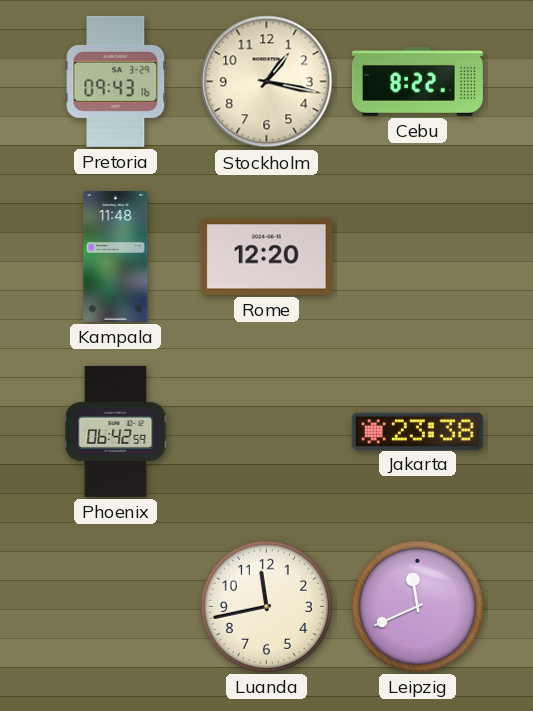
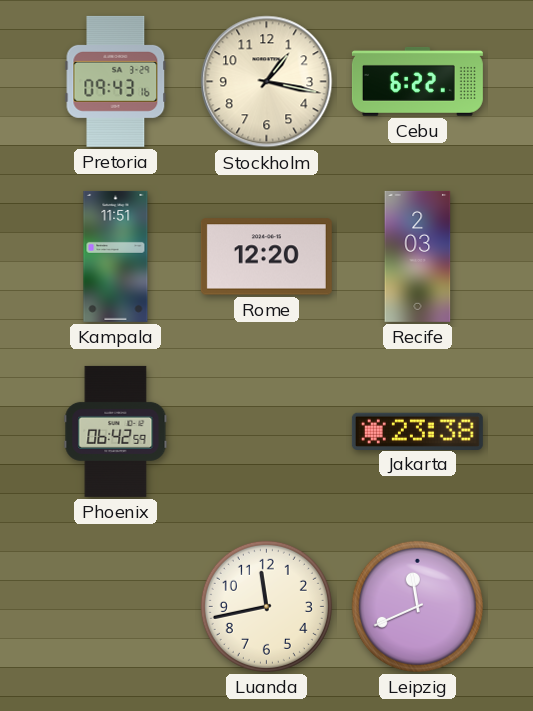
Cebu: 8:22 -> 6:22 (417, 82)
Kampala: 11:48 -> 11:51 (116, 256)
Recife: none -> 2:03 (418, 256)
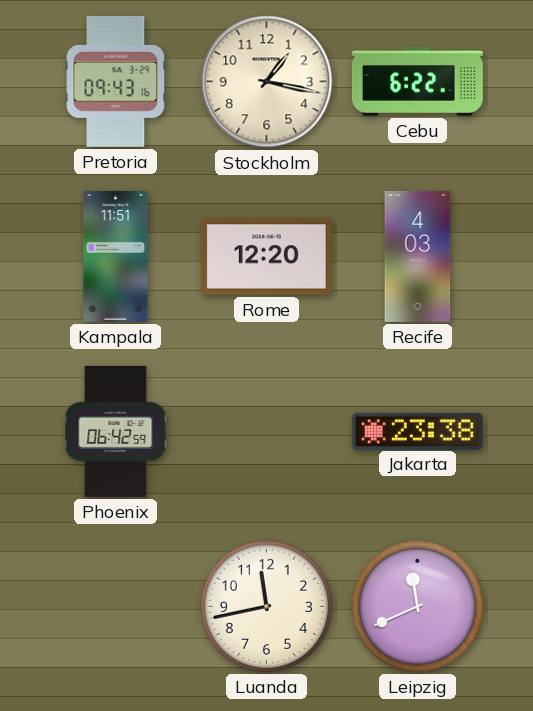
Recife: 2:03 -> 4:03 (418, 256)
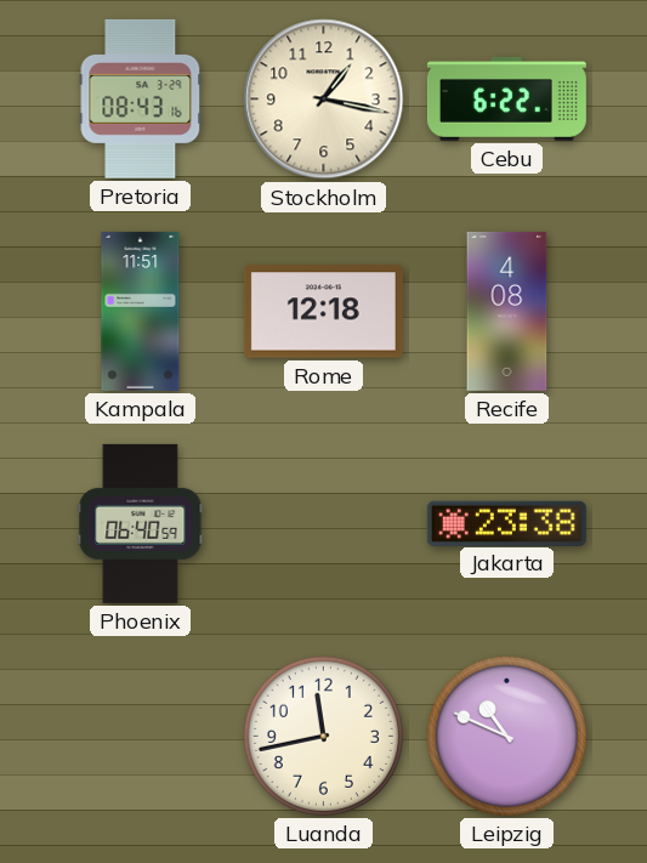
Pretoria: 09:43 -> 08:43 (141, 98)
Rome: 12:20 -> 12:18 (323, 312)
Recife: 4:03 -> 4:08 (507, 311)
Phoenix: 06:42 -> 06:40 (141, 523)
Leipzig: 11:41 -> 10:49 (506, 736)
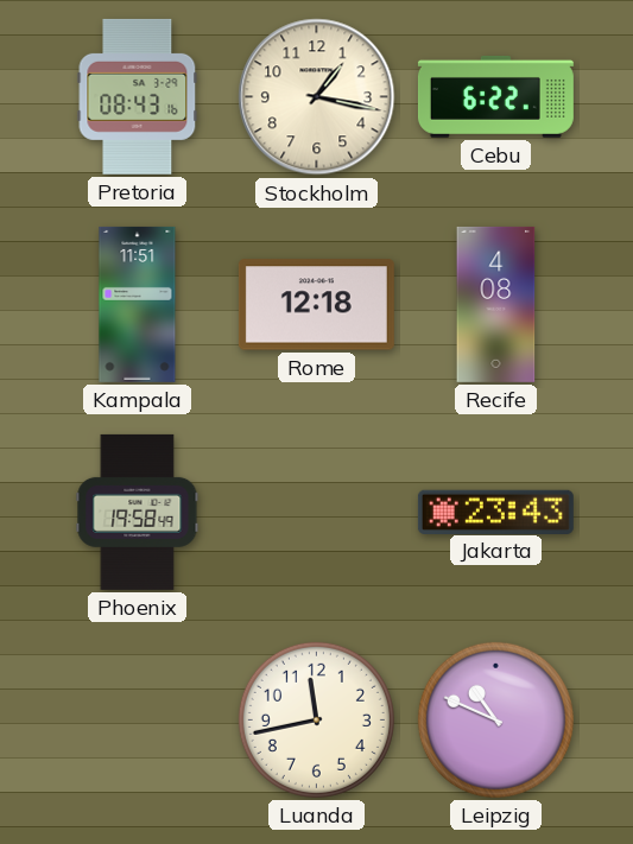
Phoenix: 06:40 -> 19:58 (138, 512)
Jakarta: 23:38 -> 23:43 (495, 512)
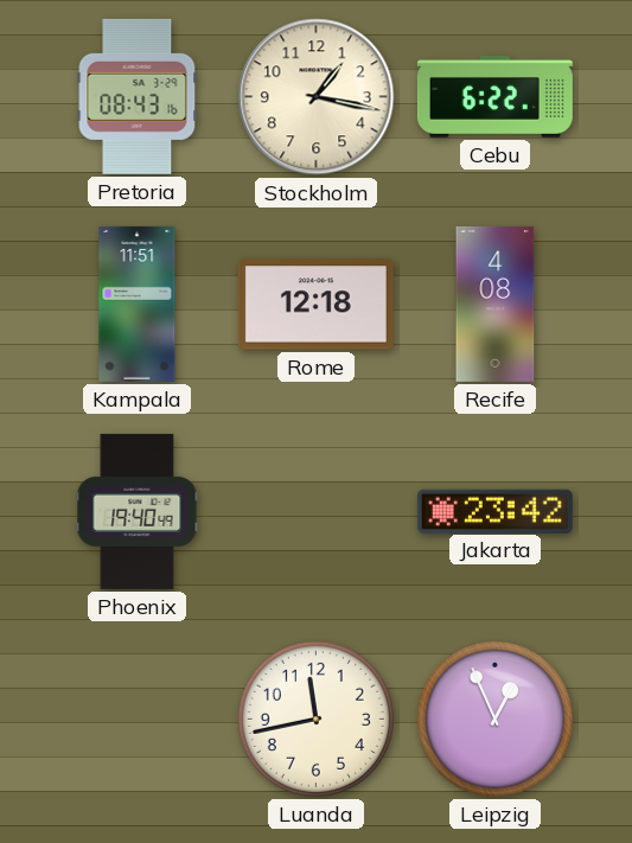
Phoenix: 19:58 -> 19:40 (138, 511)
Jakarta: 23:43 -> 23:42 (494, 511)
Leipzig: 10:49 -> 12:56 (494, 719)
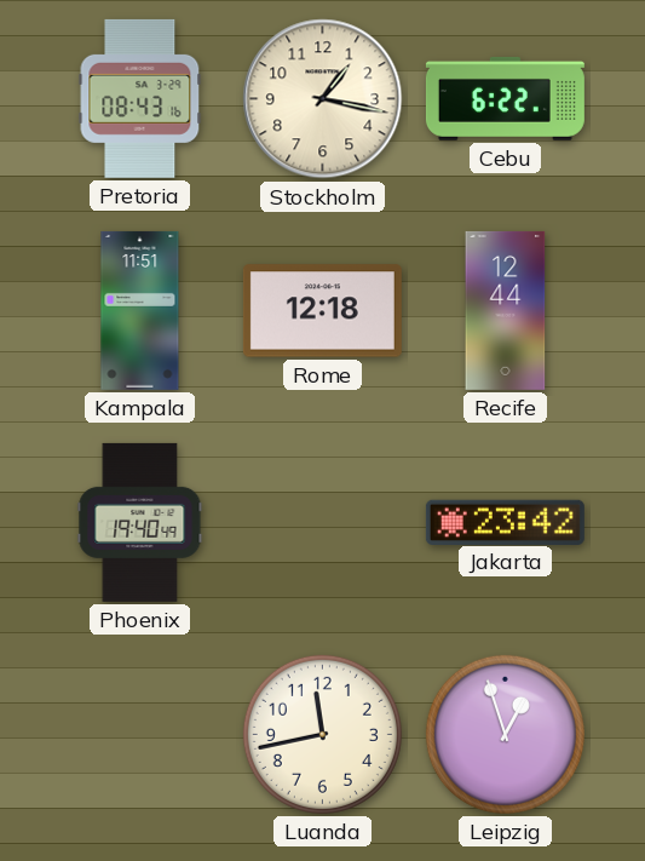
Recife: 4:08 -> 12:44 (506, 310)
Leipzig: 12:56 -> 12:57 (505, 734)
